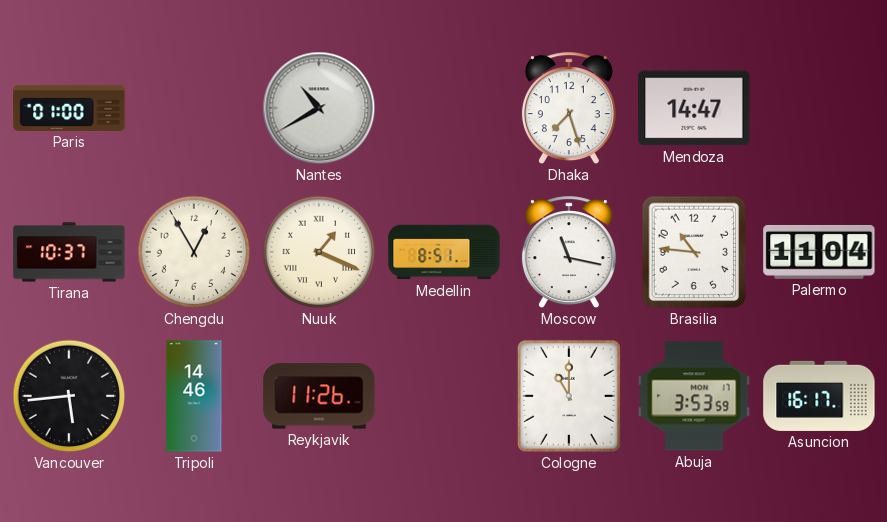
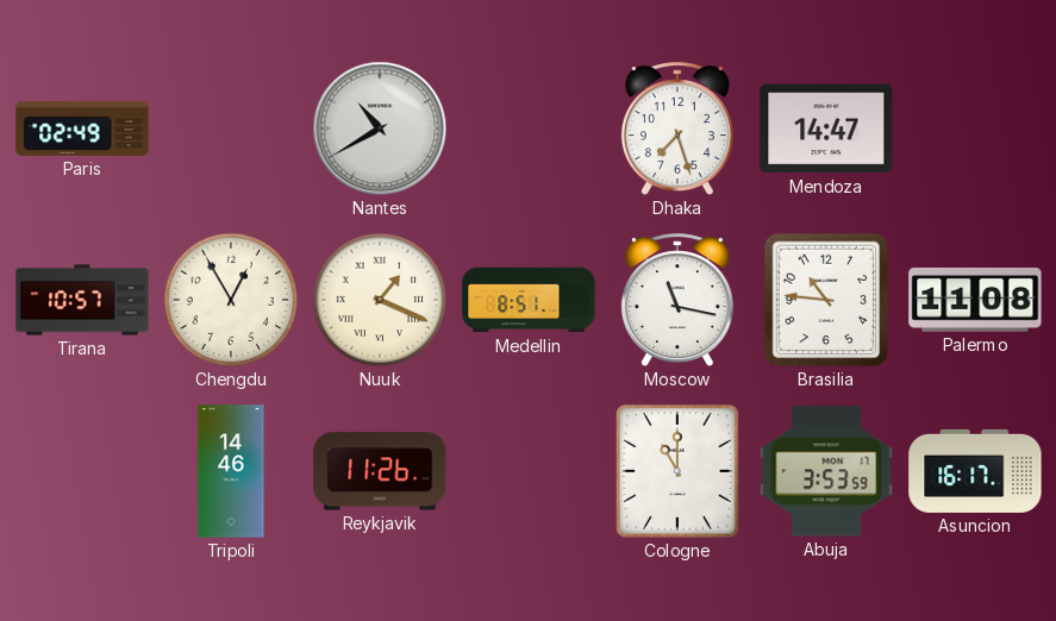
Paris: 01:00 -> 02:49 (82, 128)
Tirana: 10:37 -> 10:57 (82, 300)
Palermo: 11:04 -> 11:08 (975, 300)
Vancouver: 5:44 -> none (69, 396)
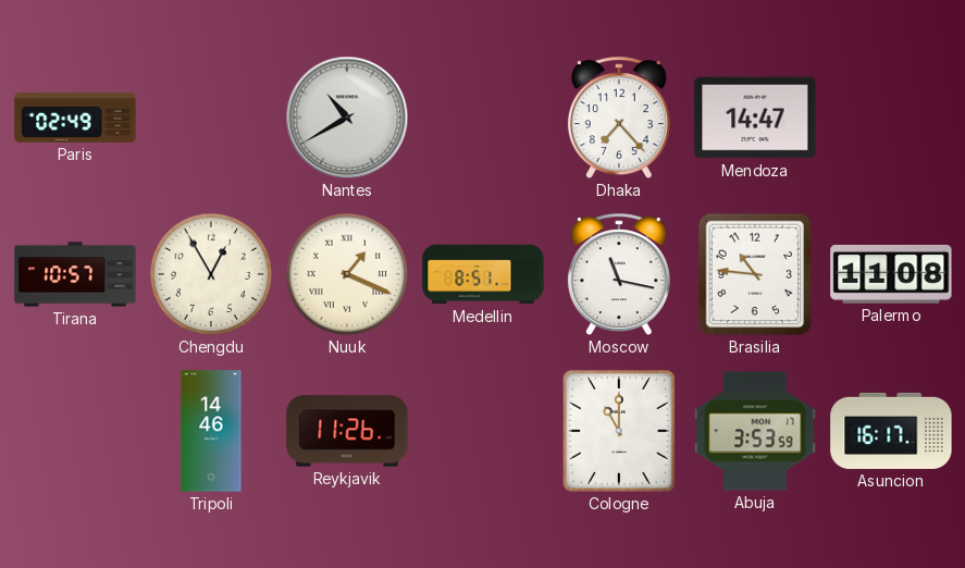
Dhaka: 7:27 -> 7:23 (619, 119)
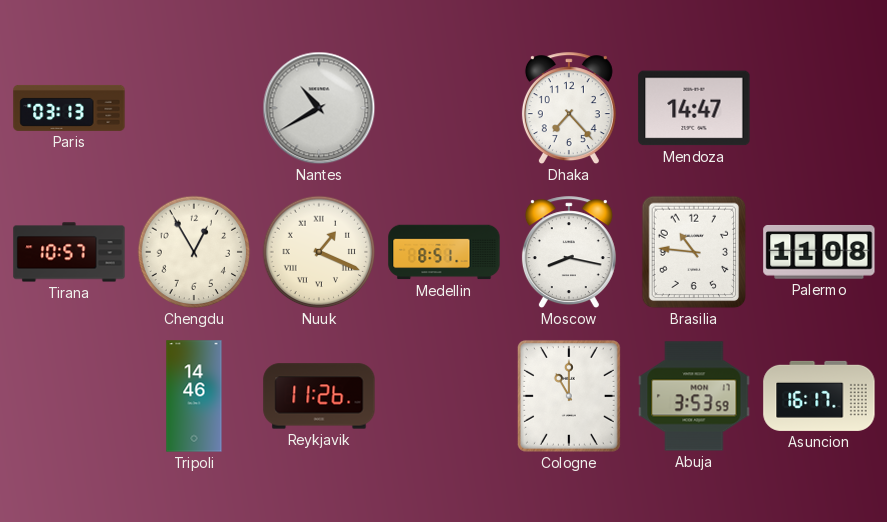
Paris: 02:49 -> 03:13 (69, 108)
Moscow: 11:17 -> 8:17 (569, 253)
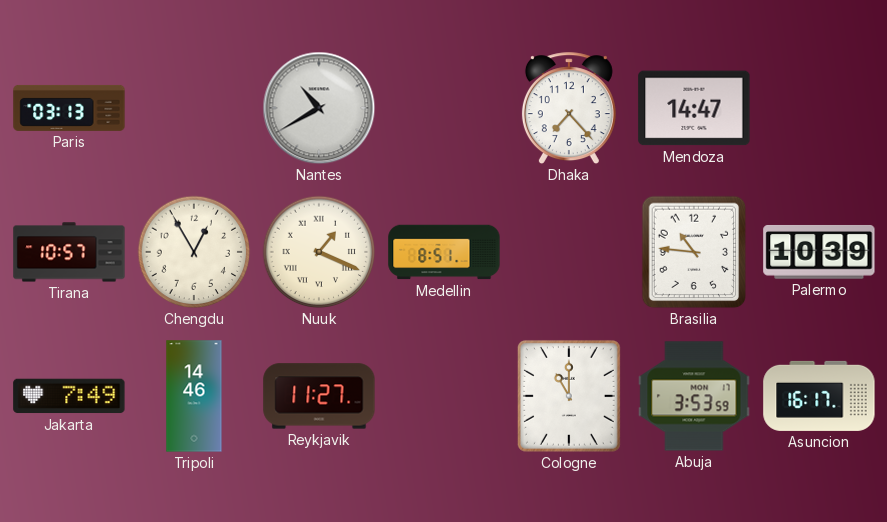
Moscow: 8:17 -> none (569, 253)
Palermo: 11:08 -> 10:39 (819, 252)
Jakarta: none -> 7:49 (69, 396)
Reykjavik: 11:26 -> 11:27 (319, 396)
